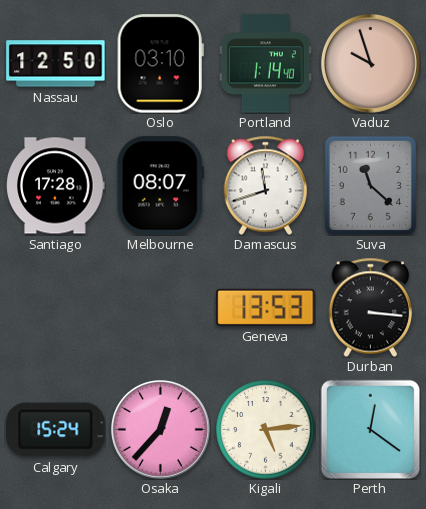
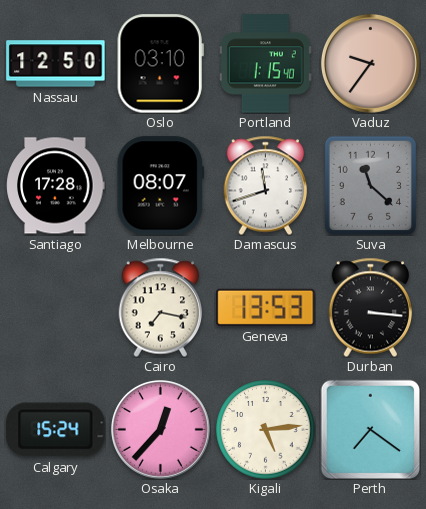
Portland: 1:14 -> 1:15 (265, 64)
Vaduz: 9:57 -> 9:36 (370, 63)
Cairo: none -> 7:17 (161, 307)
Perth: 12:21 -> 7:21 (370, 429)
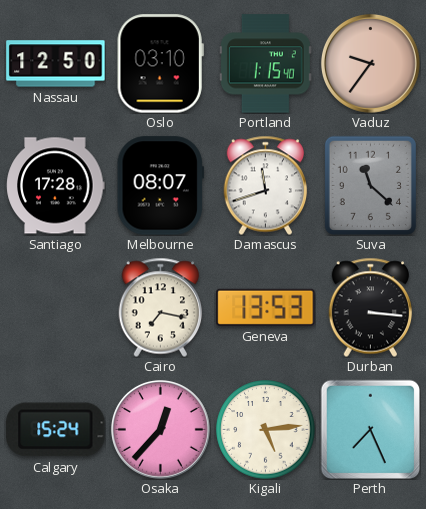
Perth: 7:21 -> 7:26 (370, 429)
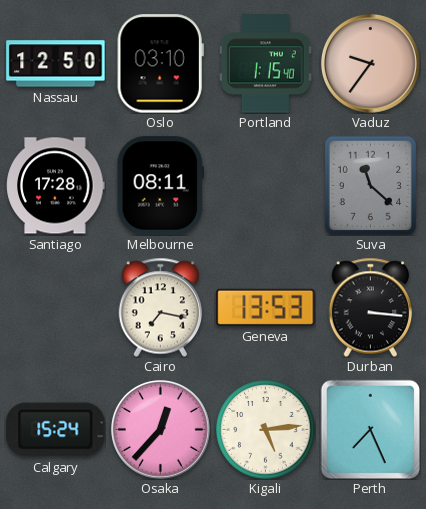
Melbourne: 08:07 -> 08:11 (160, 186)
Damascus: 11:42 -> none (266, 185)
